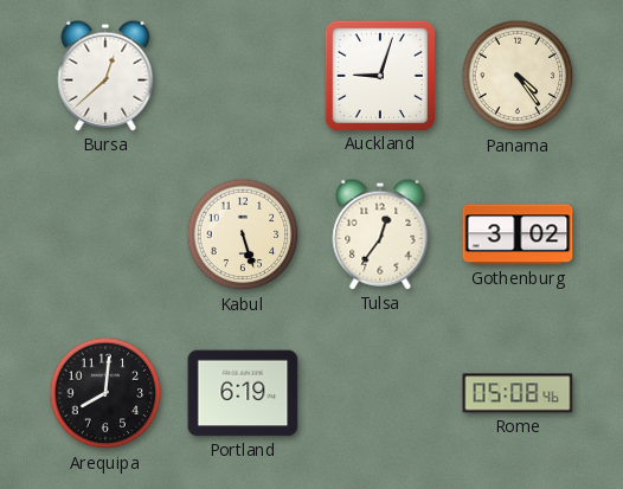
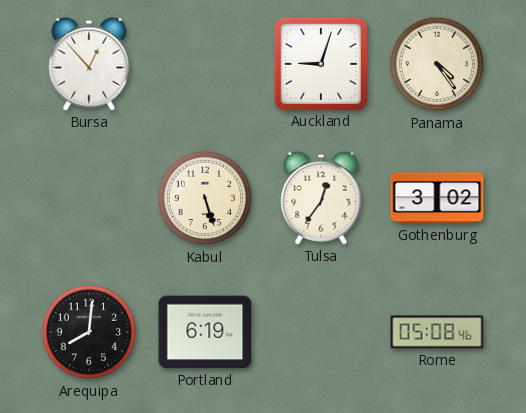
Bursa: 12:38 -> 12:53 (89, 64)
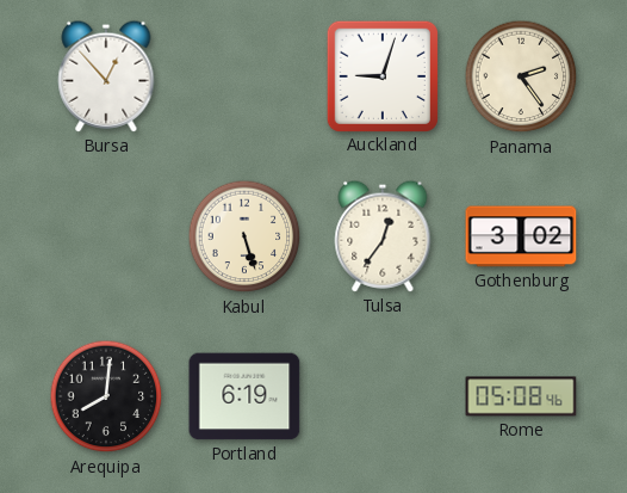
Panama: 4:24 -> 2:24 (521, 76)
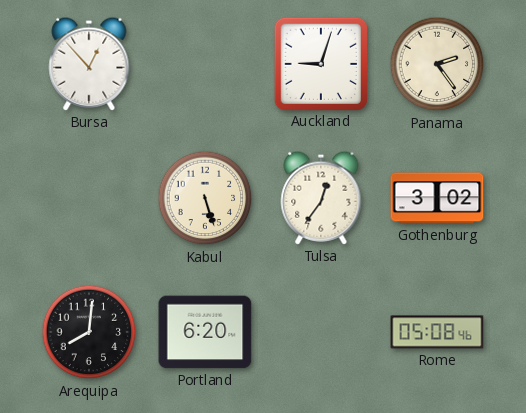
Portland: 6:19 -> 6:20 (205, 332)
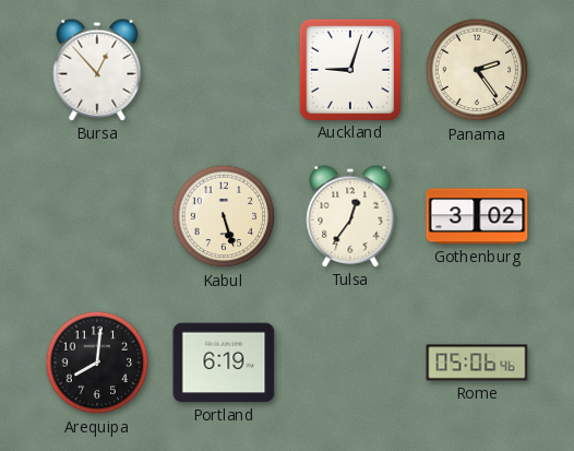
Portland: 6:20 -> 6:19 (224, 363)
Rome: 05:08 -> 05:06 (477, 363)
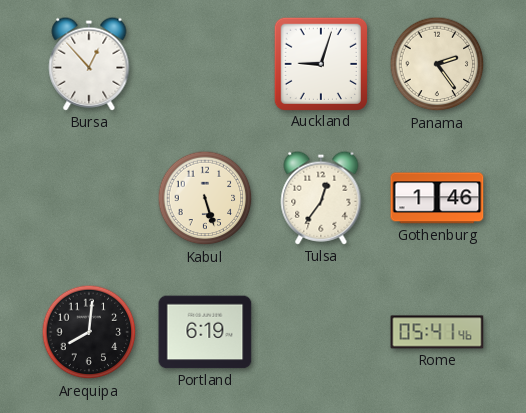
Gothenburg: 3:02 -> 1:46 (437, 198)
Rome: 05:06 -> 05:41 (437, 332)
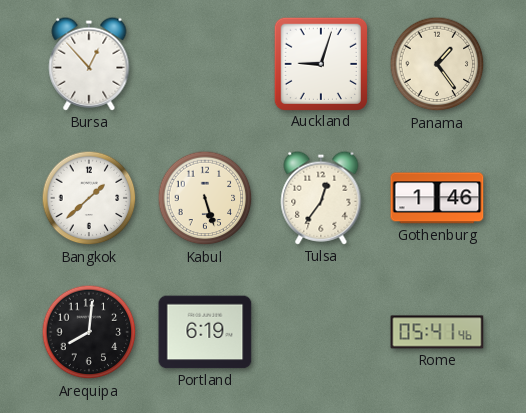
Panama: 2:24 -> 1:24 (437, 64)
Bangkok: none -> 1:38 (89, 198)
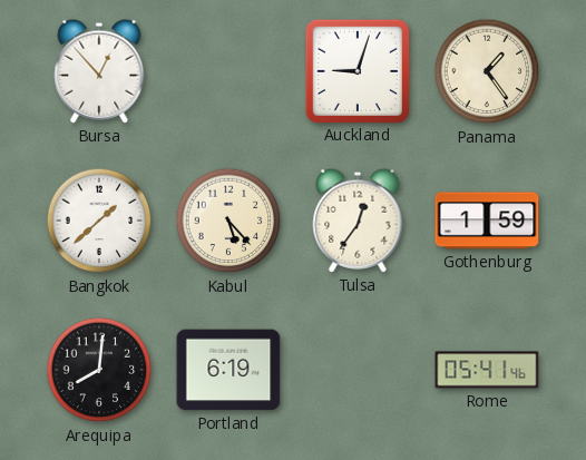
Kabul: 5:27 -> 5:23 (228, 221)
Gothenburg: 1:46 -> 1:59 (487, 221)
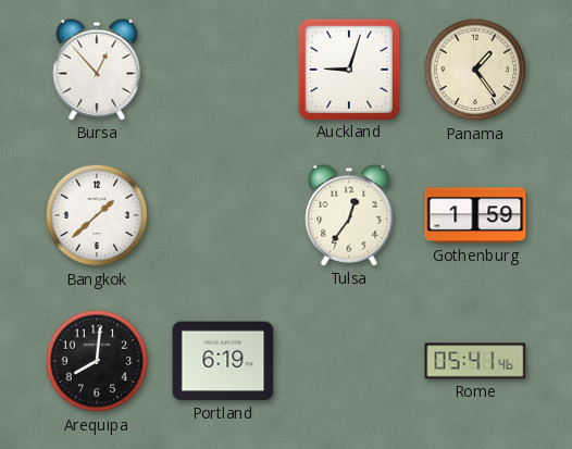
Kabul: 5:23 -> none (228, 221)
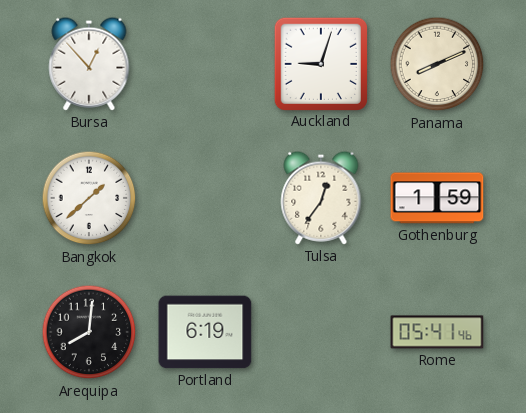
Panama: 1:24 -> 8:11 (437, 64)
